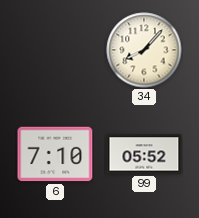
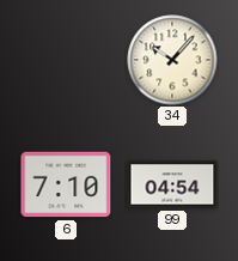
34: 8:07 -> 10:07 (172, 60)
99: 05:52 -> 04:54 (172, 184)
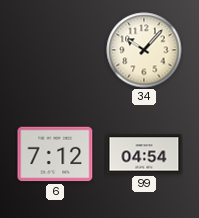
6: 7:10 -> 7:12 (55, 154)
